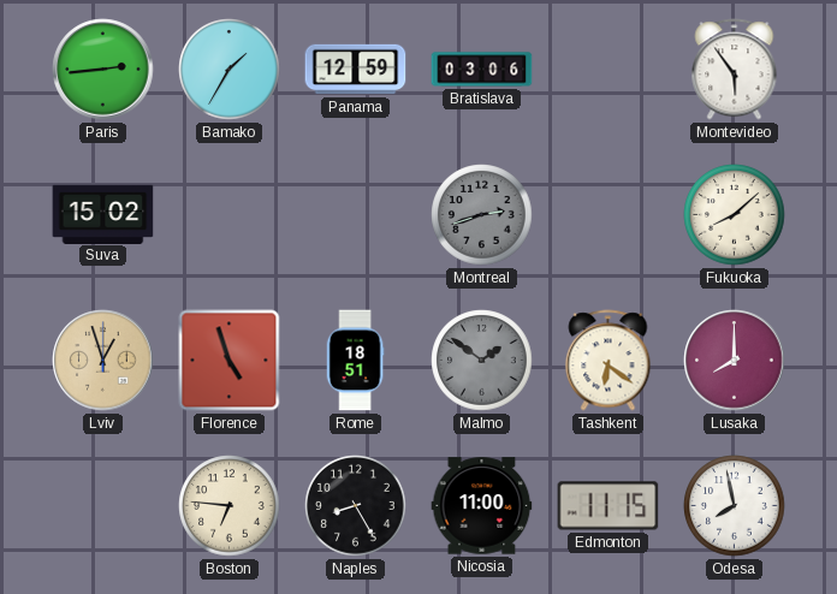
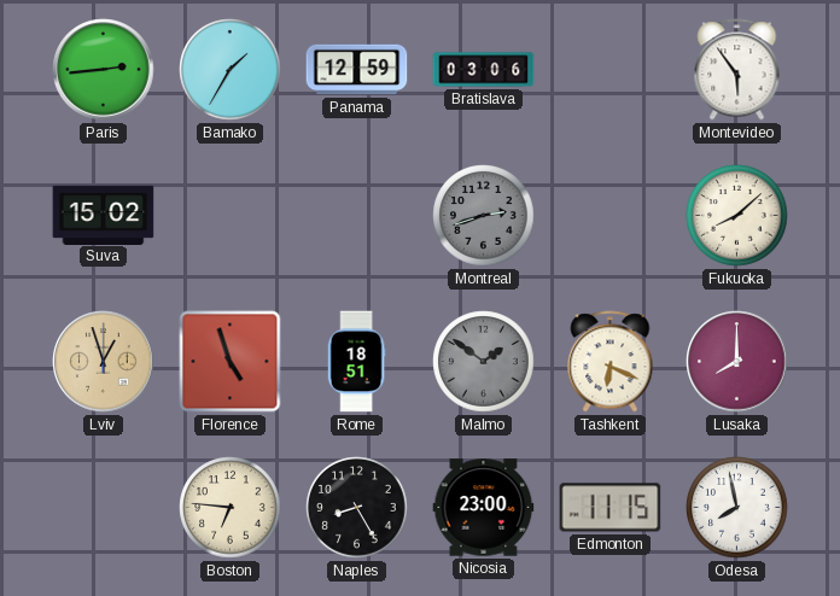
Tashkent: 6:21 -> 6:19 (611, 362)
Nicosia: 11:00 -> 23:00 (484, 508)
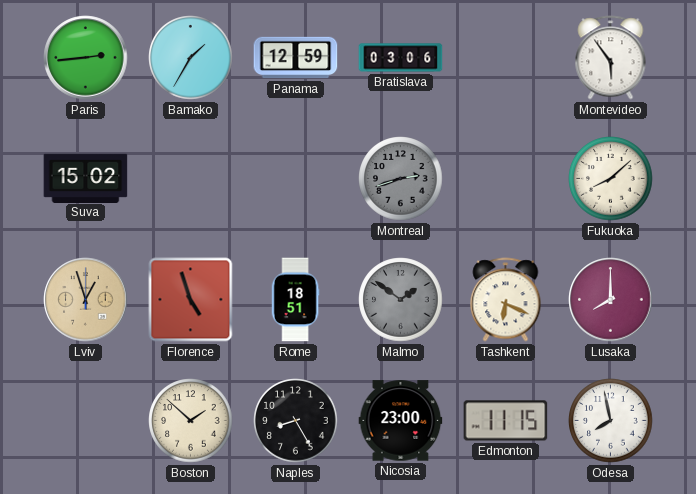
Boston: 6:46 -> 1:52 (191, 421)
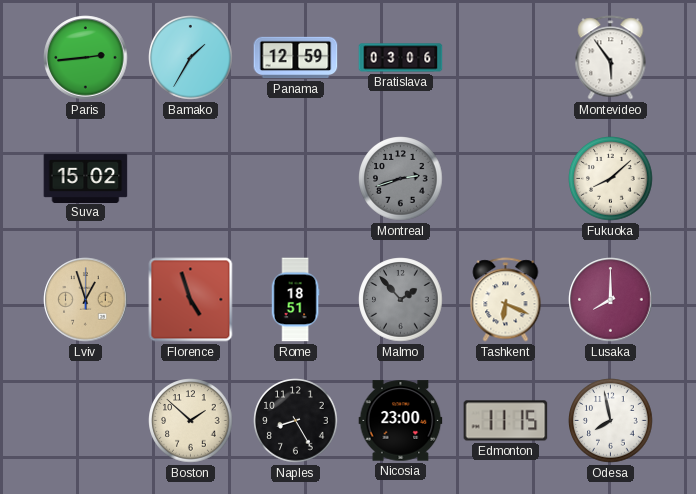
Malmo: 1:51 -> 1:53 (401, 300)
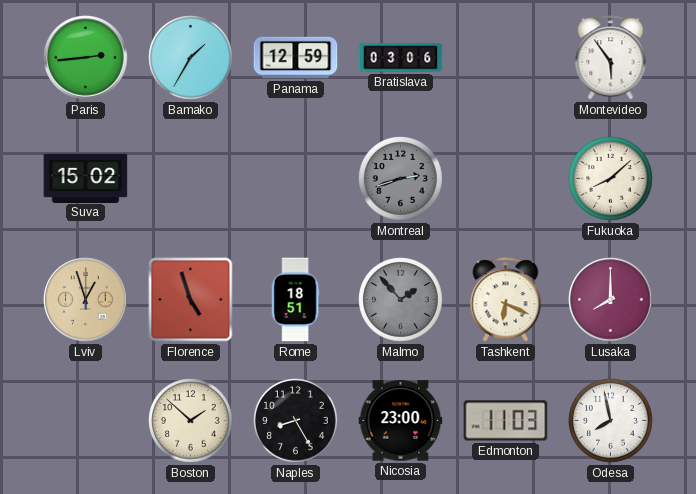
Edmonton: 11:15 -> 11:03 (506, 421)
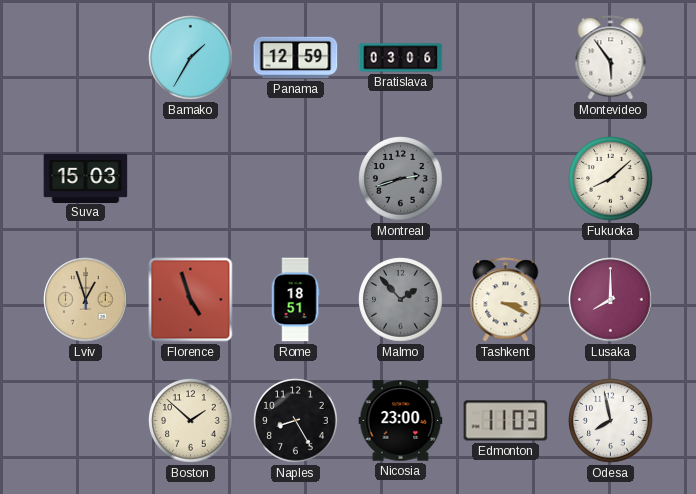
Paris: 2:44 -> none (86, 58)
Suva: 15:02 -> 15:03 (86, 178)
Tashkent: 6:19 -> 3:19 (506, 300)
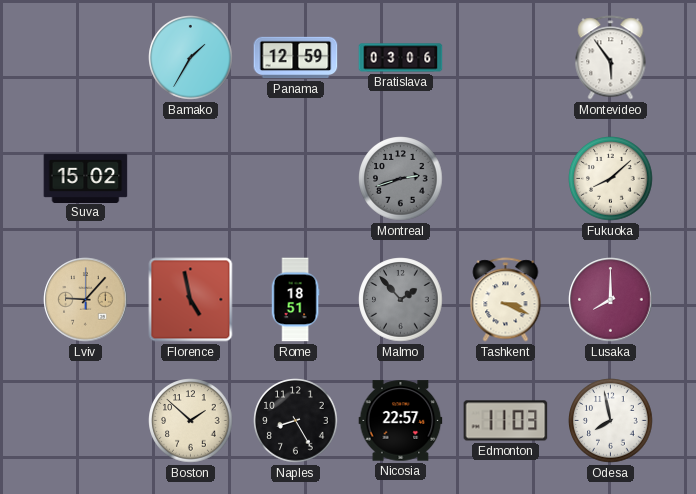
Suva: 15:03 -> 15:02 (86, 178)
Lviv: 12:57 -> 9:07 (86, 300)
Florence: 4:57 -> 4:58 (191, 300)
Nicosia: 23:00 -> 22:57 (401, 421)
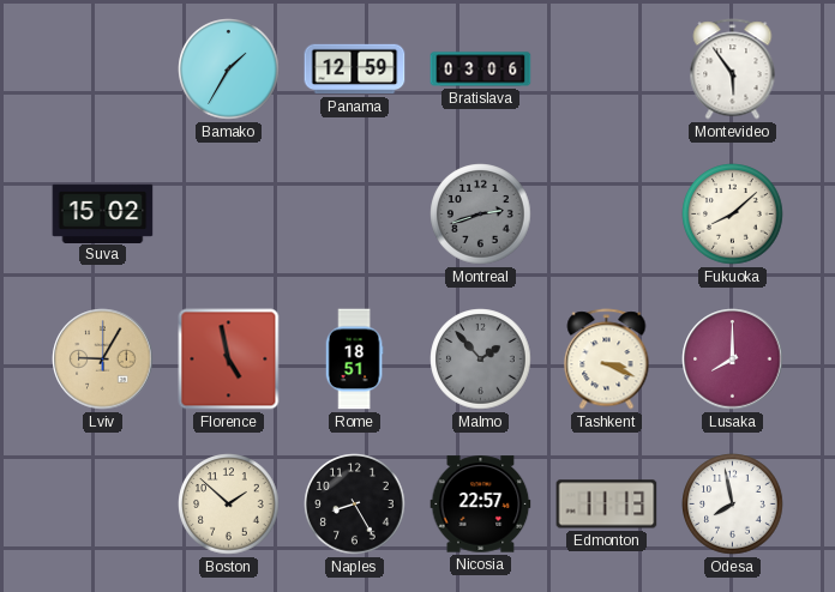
Lviv: 9:07 -> 9:05 (103, 360)
Edmonton: 11:03 -> 11:13 (607, 505)
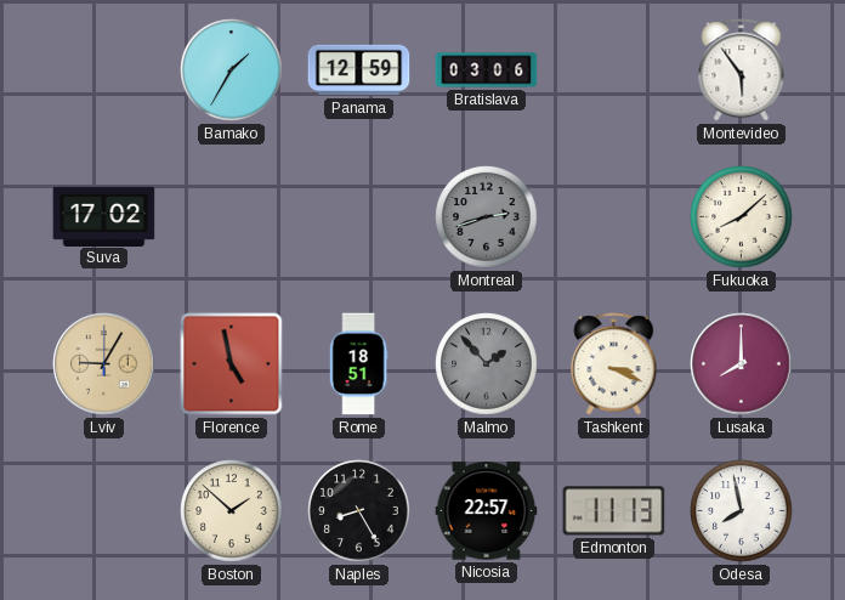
Suva: 15:02 -> 17:02 (104, 216)
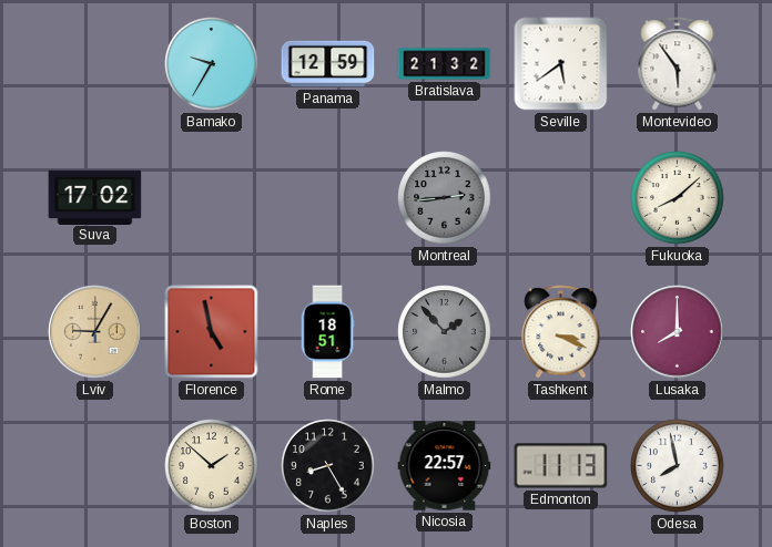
Bamako: 1:35 -> 9:35 (212, 64)
Bratislava: 03:06 -> 21:32 (445, 64)
Seville: none -> 5:39 (561, 64)
Montreal: 2:42 -> 2:44 (445, 198)
